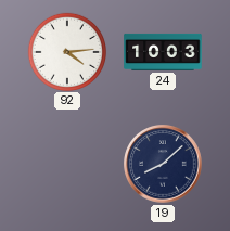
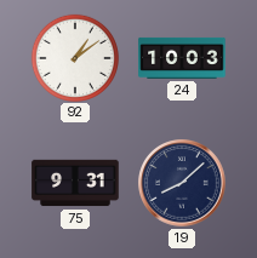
92: 4:14 -> 1:09 (74, 57)
75: none -> 9:31 (75, 183)
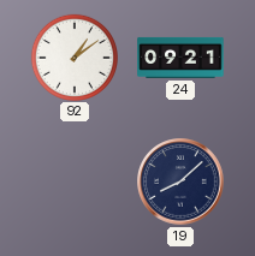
24: 10:03 -> 09:21 (180, 58)
75: 9:31 -> none (75, 183)
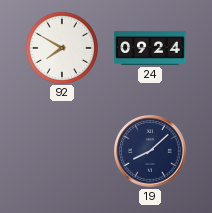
92: 1:09 -> 7:50 (61, 47)
24: 09:21 -> 09:24 (150, 48)
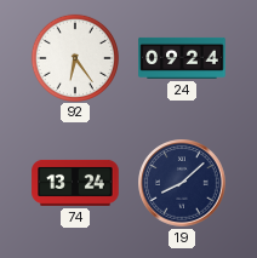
92: 7:50 -> 6:24 (74, 57)
74: none -> 13:24 (75, 183)
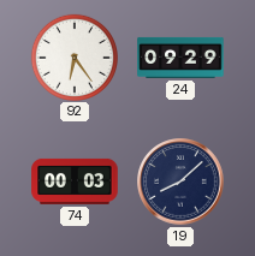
24: 09:24 -> 09:29 (180, 58)
74: 13:24 -> 00:03 (75, 181)
